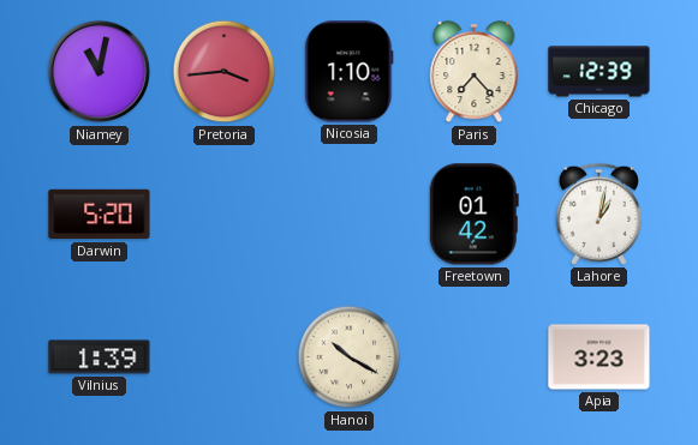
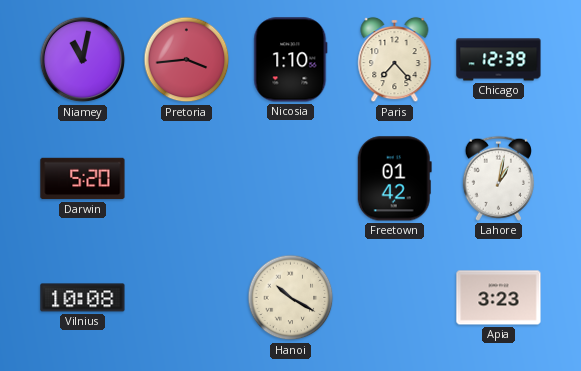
Vilnius: 1:39 -> 10:08 (83, 298)
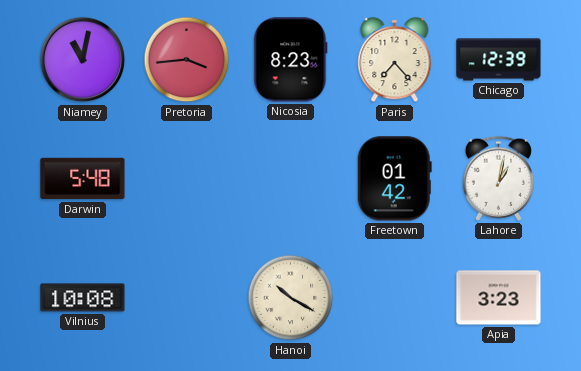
Nicosia: 1:10 -> 8:23 (291, 60)
Darwin: 5:20 -> 5:48 (83, 179)
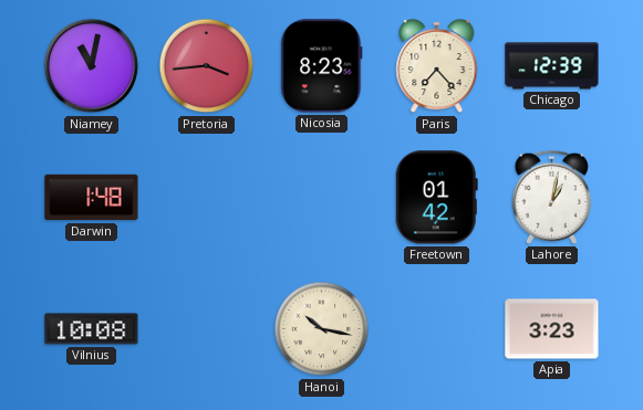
Darwin: 5:48 -> 1:48 (92, 198)
Hanoi: 10:20 -> 10:17 (322, 329)
